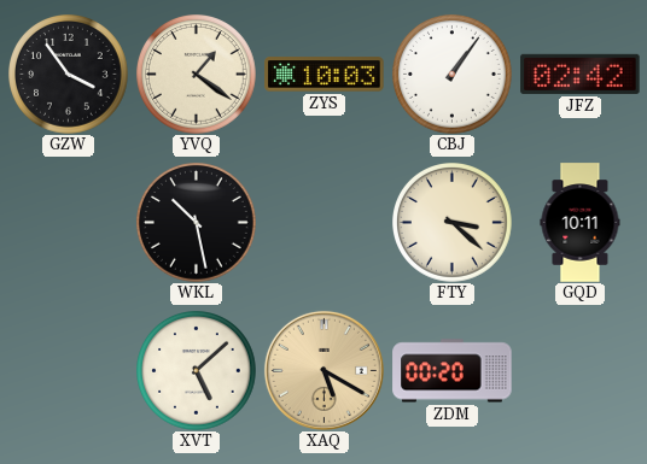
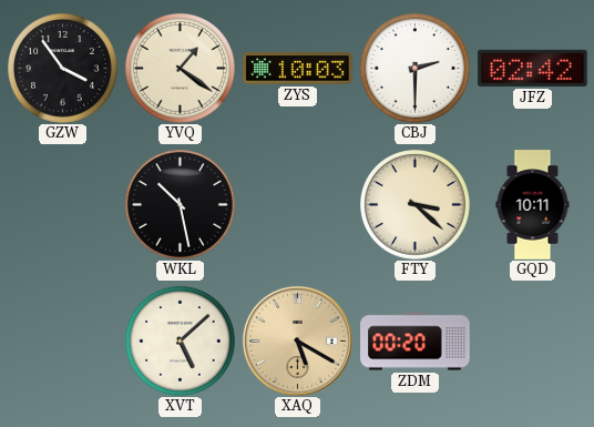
CBJ: 1:06 -> 2:30 (416, 69)
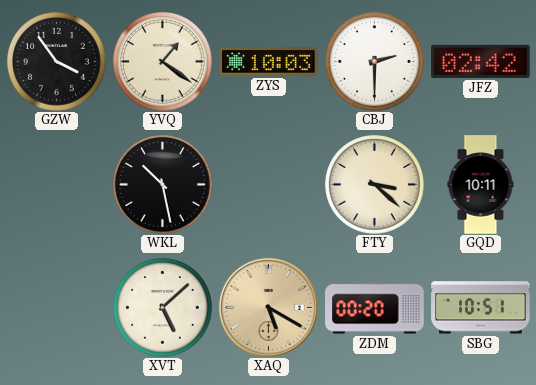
SBG: none -> 10:51 (481, 308)
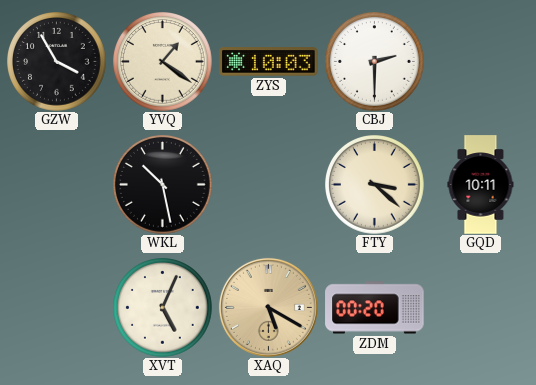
GZW: 3:54 -> 3:55 (57, 62)
JFZ: 02:42 -> none (481, 61)
XVT: 5:08 -> 5:04 (163, 308)
SBG: 10:51 -> none (481, 308)
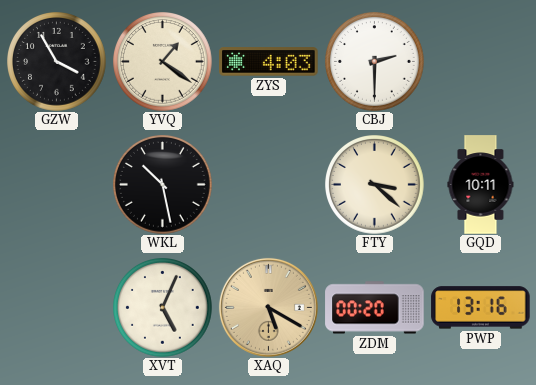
ZYS: 10:03 -> 4:03 (269, 62)
PWP: none -> 13:16 (481, 308)
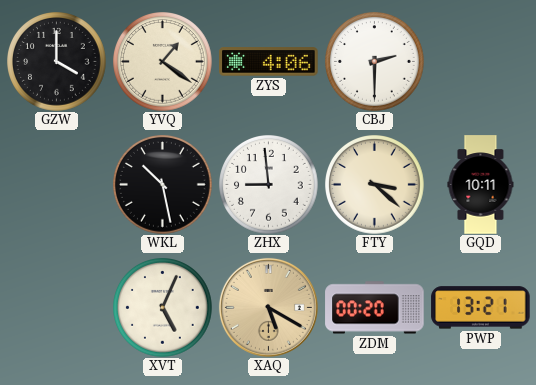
GZW: 3:55 -> 4:00 (57, 62)
ZYS: 4:03 -> 4:06 (269, 62)
ZHX: none -> 8:59 (269, 185)
PWP: 13:16 -> 13:21 (481, 308)
